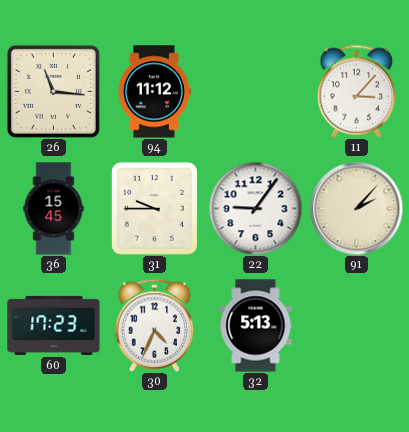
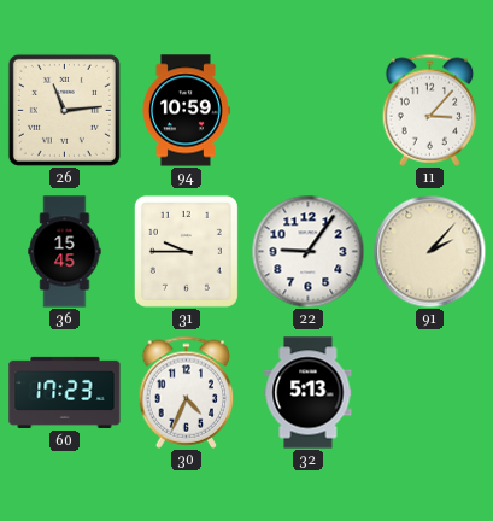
26: 11:16 -> 11:14 (64, 110)
94: 11:12 -> 10:59 (186, 111)
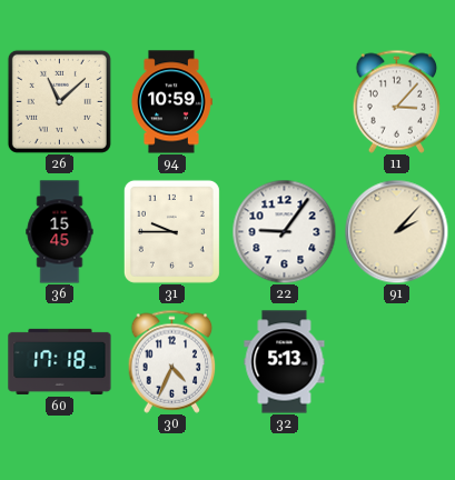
26: 11:14 -> 11:08 (59, 101)
60: 17:23 -> 17:18 (60, 361)
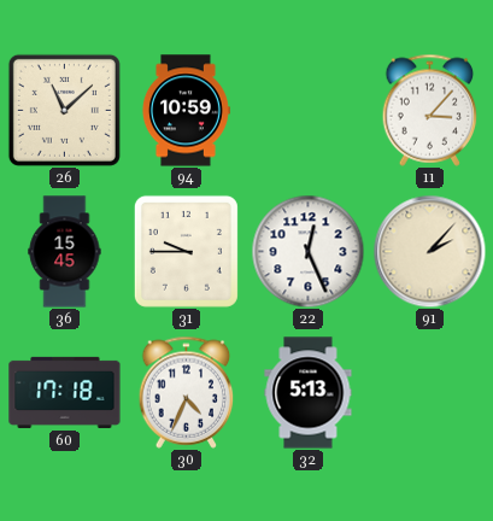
22: 9:06 -> 12:26 (307, 251)
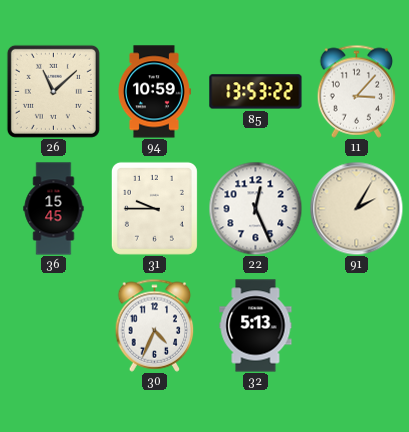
85: none -> 13:53 (256, 92)
91: 2:07 -> 2:05 (356, 208)
60: 17:18 -> none (65, 392)
